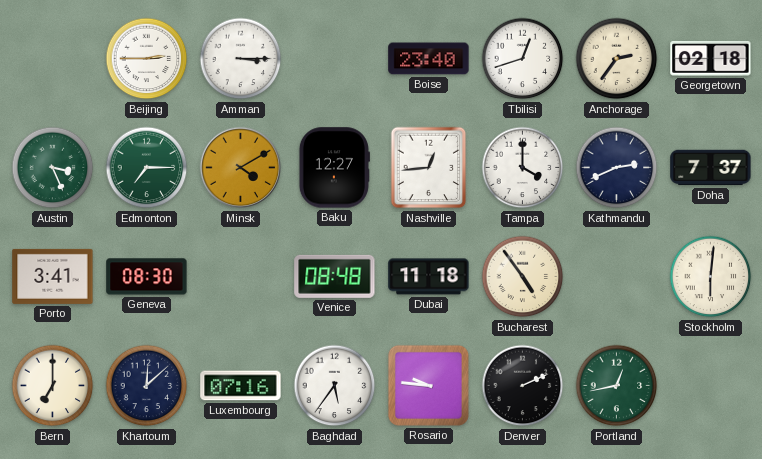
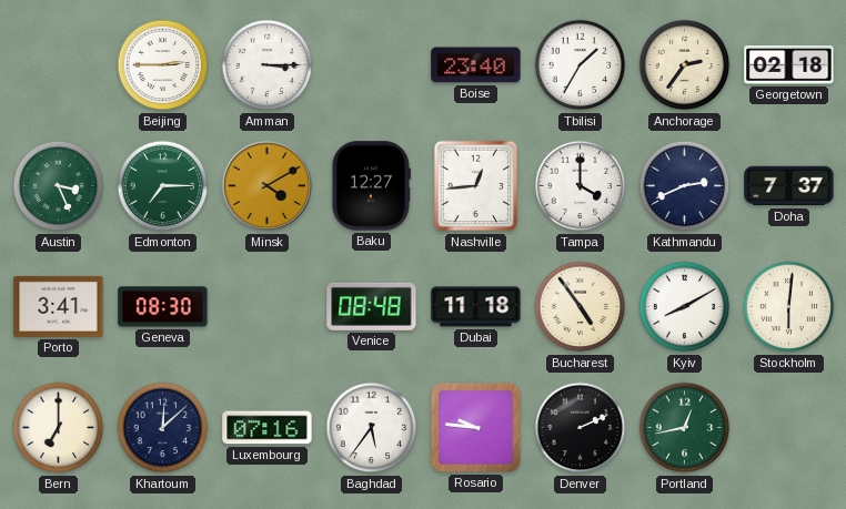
Tbilisi: 12:42 -> 1:35 (581, 65)
Kyiv: none -> 8:10 (685, 307)
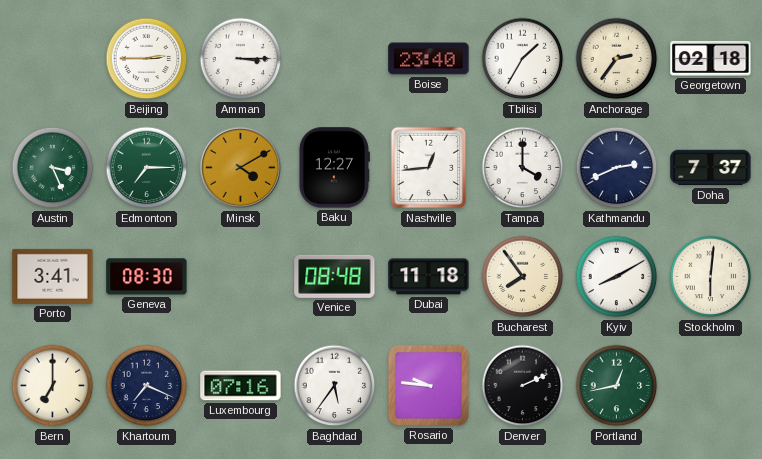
Bucharest: 4:54 -> 7:54 (523, 277)
Khartoum: 12:08 -> 7:19 (147, 386)
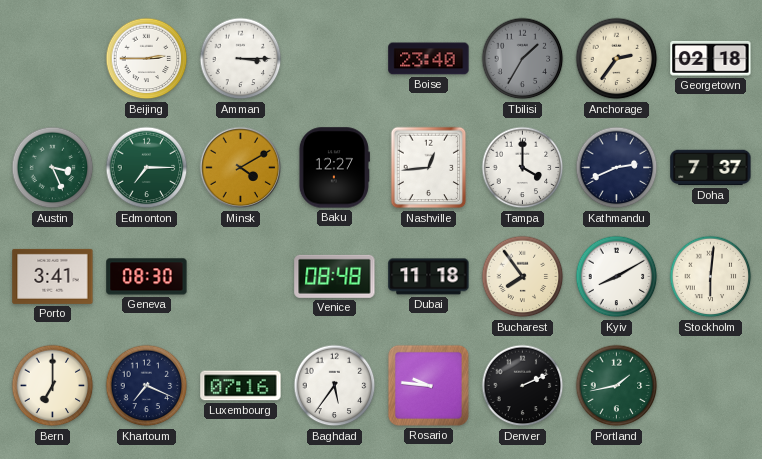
Tbilisi dial: white -> grey (523, 59)
Portland: 12:43 -> 1:43 (617, 386)
